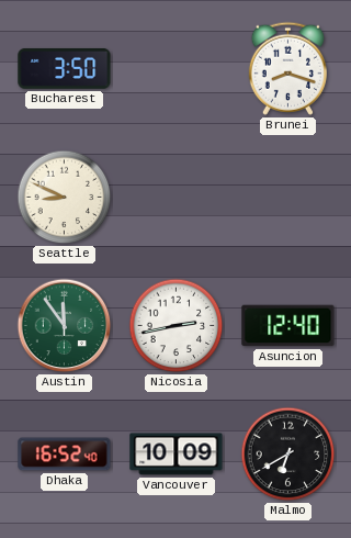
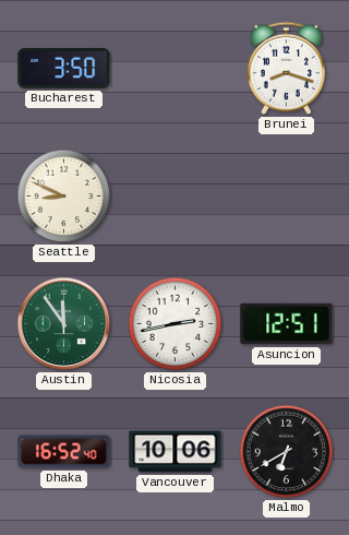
Asuncion: 12:40 -> 12:51 (287, 324)
Vancouver: 10:09 -> 10:06 (176, 452)
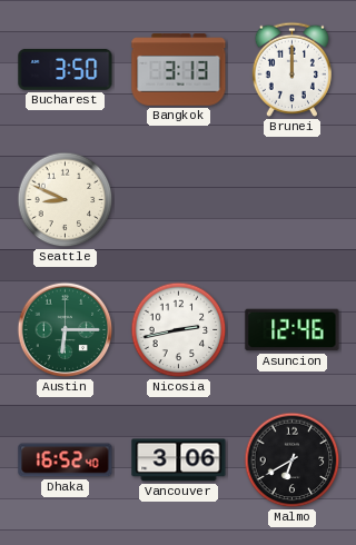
Bangkok: none -> 3:13 (179, 70)
Brunei: 8:18 -> 12:00 (291, 69)
Austin: 11:54 -> 6:15 (66, 330)
Asuncion: 12:51 -> 12:46 (293, 330)
Vancouver: 10:06 -> 3:06 (179, 460)
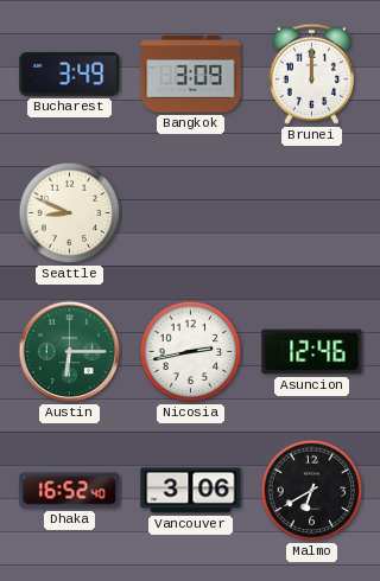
Bucharest: 3:50 -> 3:49 (70, 74)
Bangkok: 3:13 -> 3:09 (191, 75)
